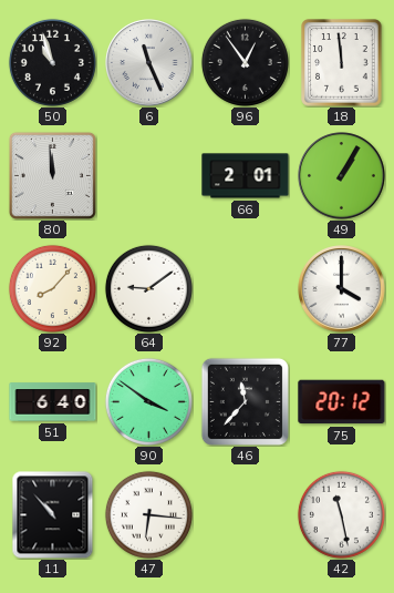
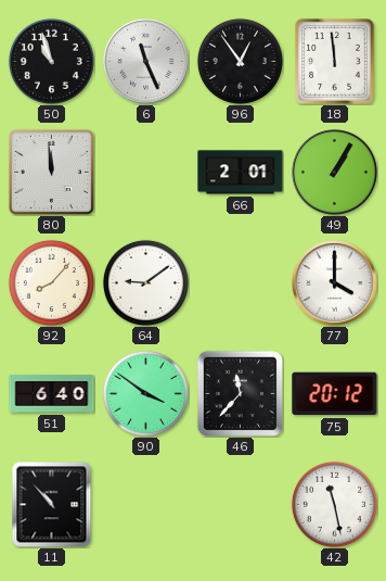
47: 6:16 -> none (148, 514)
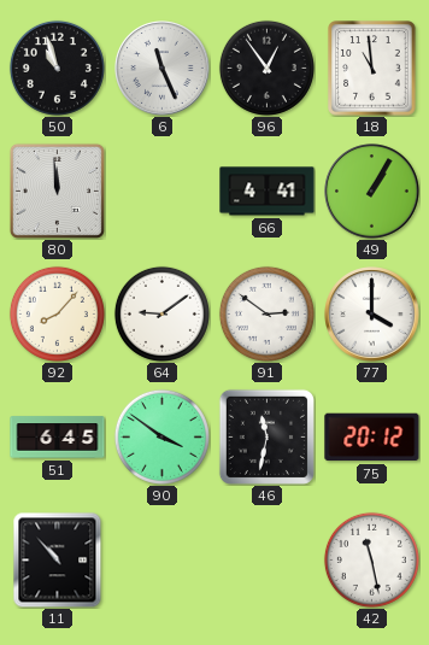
18: 11:59 -> 10:59 (372, 69)
66: 2:01 -> 4:41 (268, 192)
91: none -> 2:51 (266, 313)
51: 6:40 -> 6:45 (58, 438)
46: 11:37 -> 11:32 (266, 436)
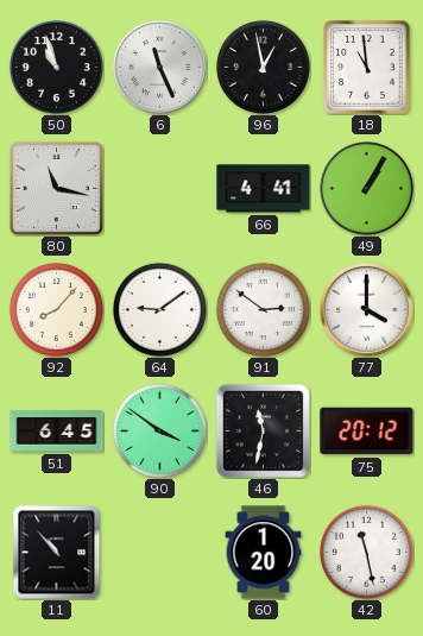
96: 12:54 -> 12:58 (263, 67)
80: 11:59 -> 11:17 (56, 188)
60: none -> 1:20 (264, 553)
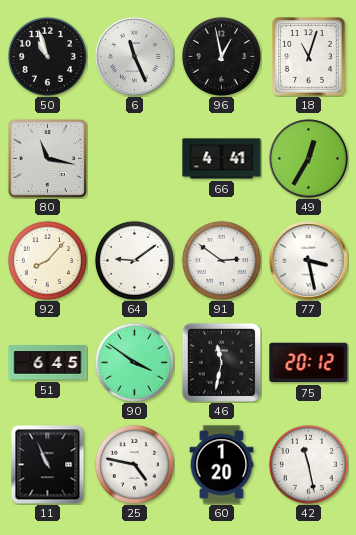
18: 10:59 -> 11:03 (309, 57)
49: 1:05 -> 12:35 (309, 159)
77: 4:00 -> 3:28 (309, 261)
11: 10:53 -> 10:56 (48, 464)
25: none -> 4:47 (134, 464)
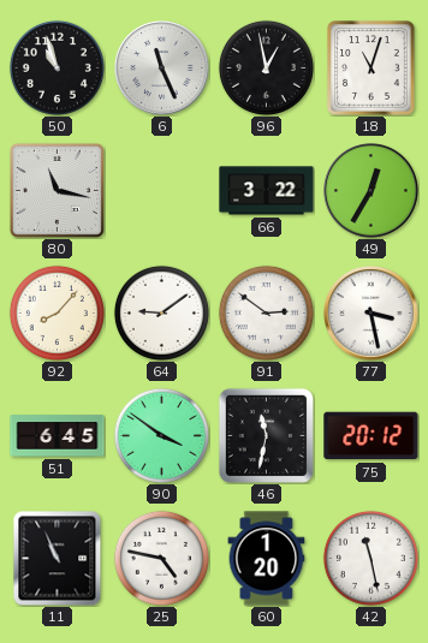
66: 4:41 -> 3:22 (267, 191)
